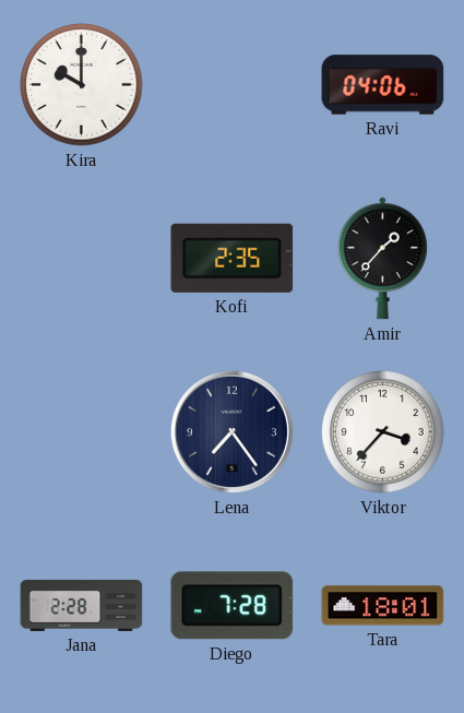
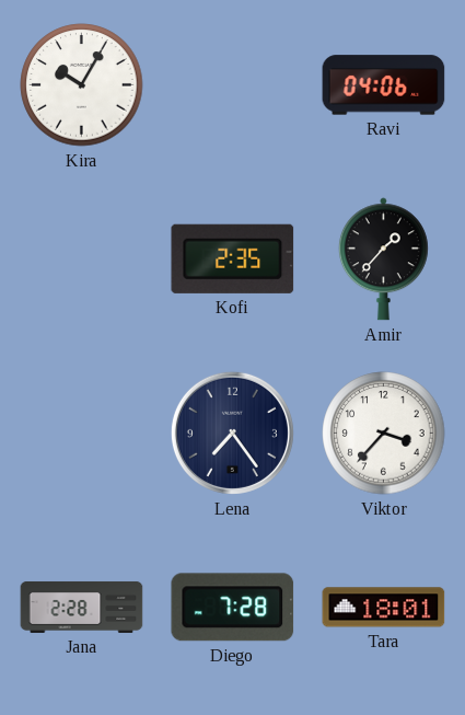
Kira: 10:00 -> 10:05 (82, 85)
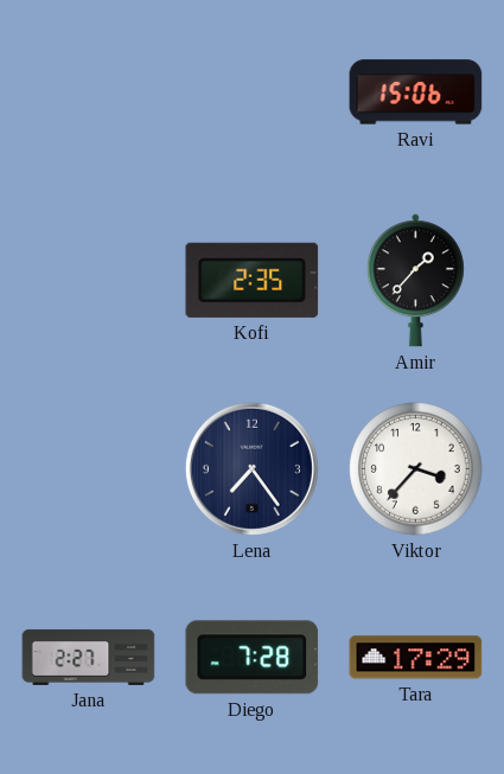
Kira: 10:05 -> none (82, 85)
Ravi: 04:06 -> 15:06 (416, 92)
Jana: 2:28 -> 2:27 (89, 657)
Tara: 18:01 -> 17:29 (416, 658)
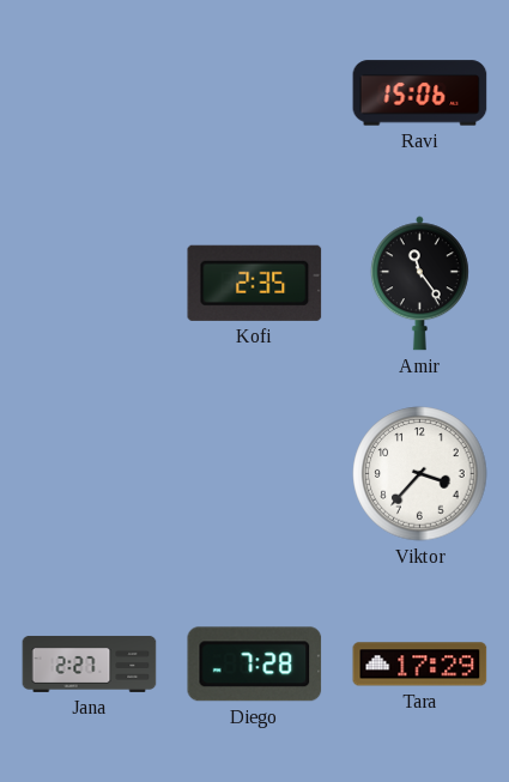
Amir: 1:37 -> 11:24 (419, 284)
Lena: 7:24 -> none (251, 468)
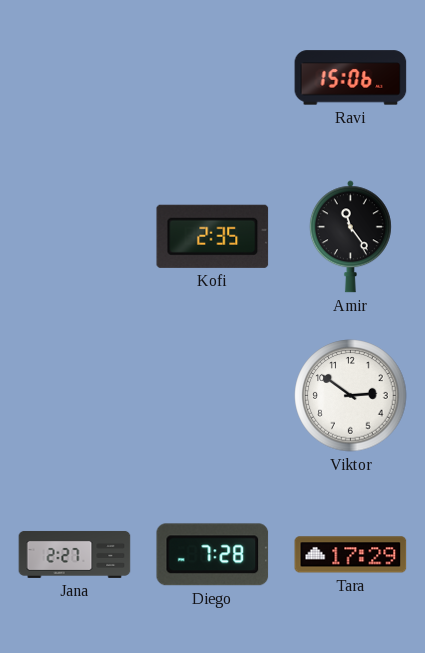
Viktor: 3:37 -> 2:51 (351, 396)
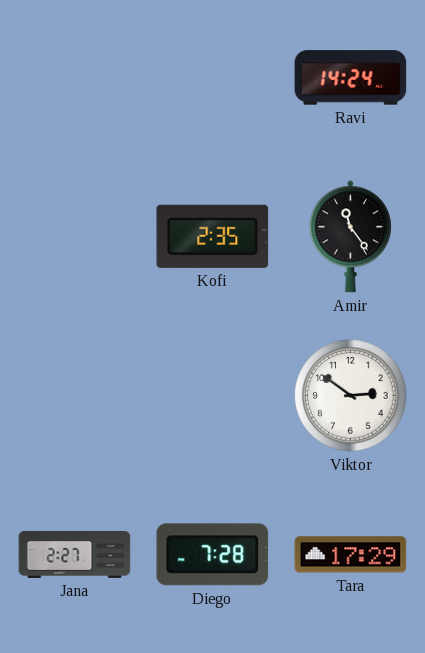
Ravi: 15:06 -> 14:24 (351, 78)
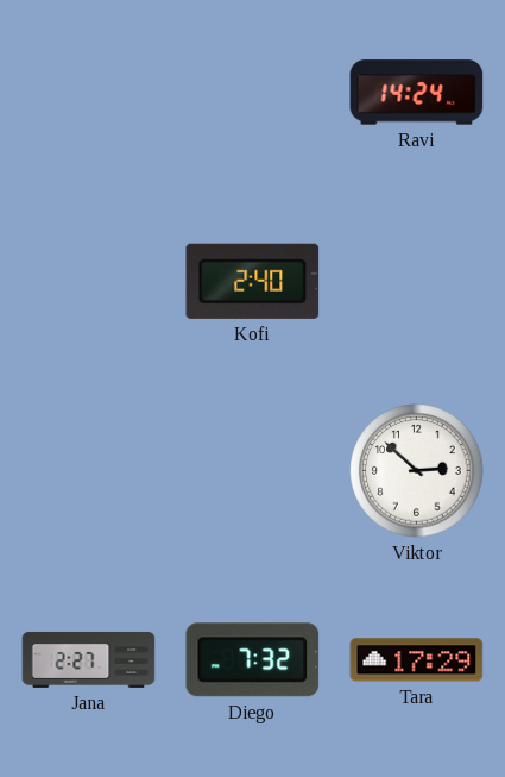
Kofi: 2:35 -> 2:40 (253, 281)
Amir: 11:24 -> none (350, 237)
Viktor: 2:51 -> 2:52 (417, 471)
Diego: 7:28 -> 7:32 (253, 660)
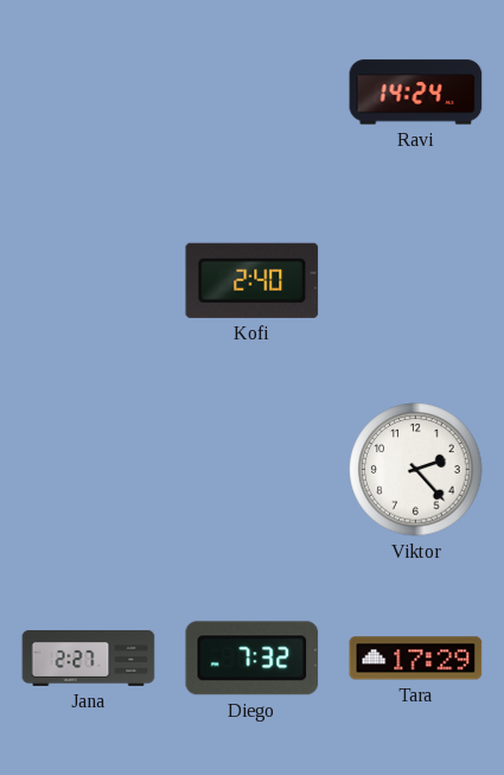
Viktor: 2:52 -> 2:23 (416, 470)
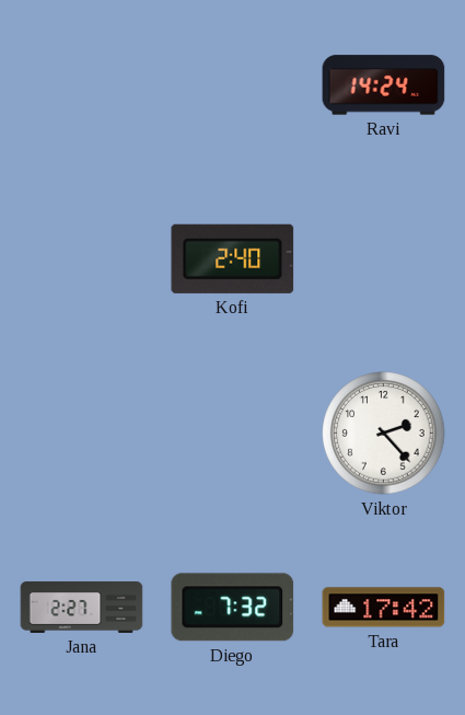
Tara: 17:29 -> 17:42 (384, 608)
